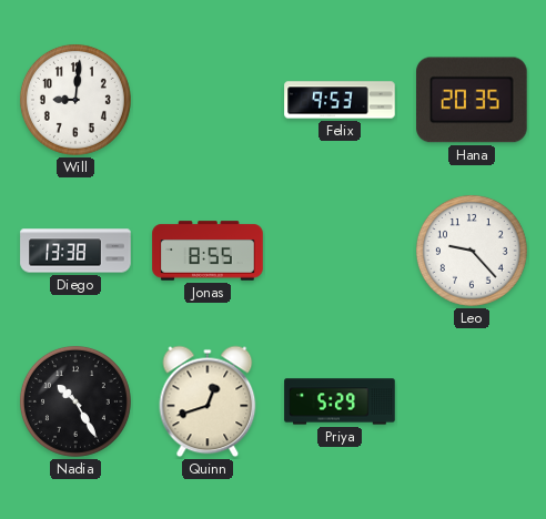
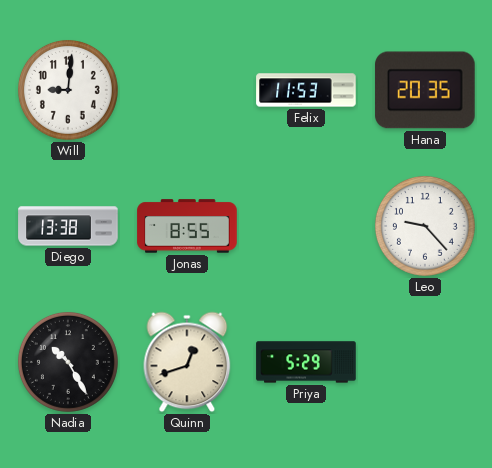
Felix: 9:53 -> 11:53 (306, 90)
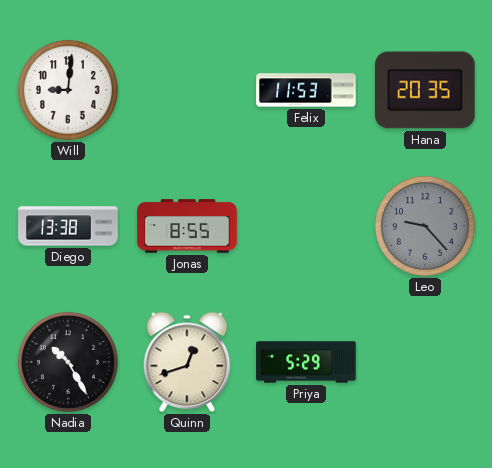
Leo dial: white -> grey (425, 226)
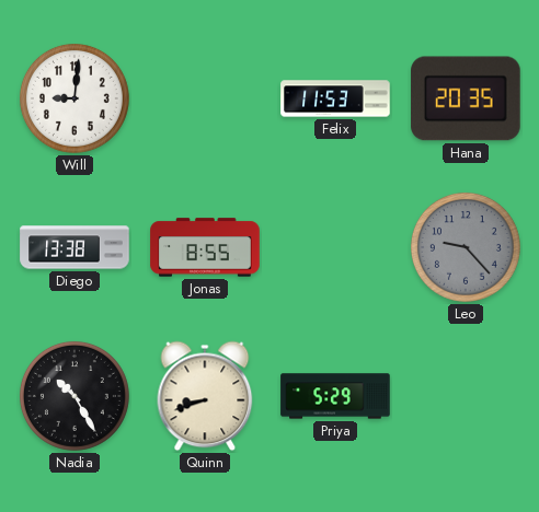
Quinn: 12:42 -> 8:42 (205, 396)
